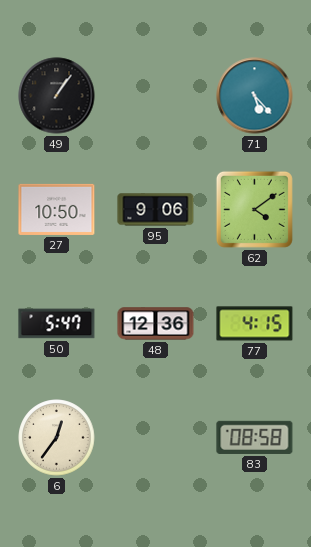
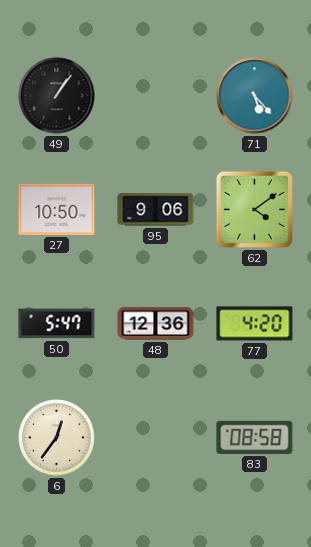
77: 4:15 -> 4:20 (255, 324)
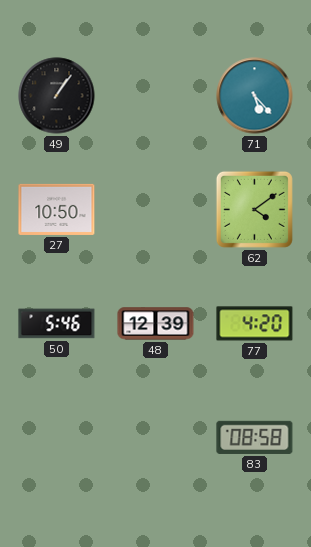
95: 9:06 -> none (156, 210)
50: 5:47 -> 5:46 (57, 324)
48: 12:36 -> 12:39 (156, 324)
6: 12:36 -> none (57, 438)
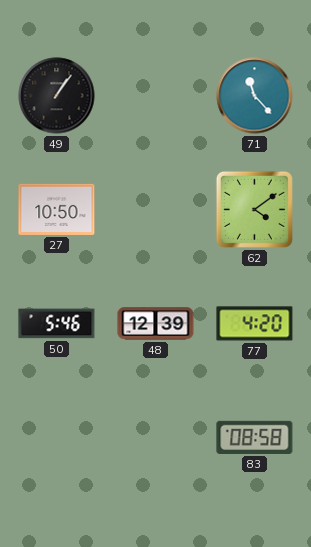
71: 5:23 -> 11:23 (255, 96)
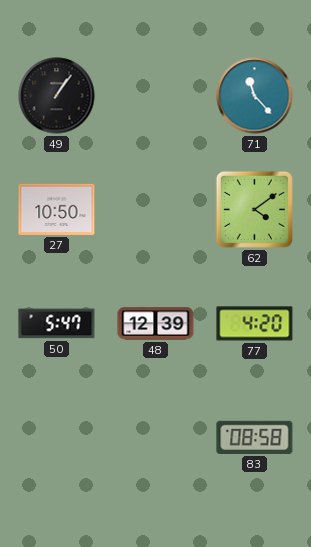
50: 5:46 -> 5:47 (57, 324)
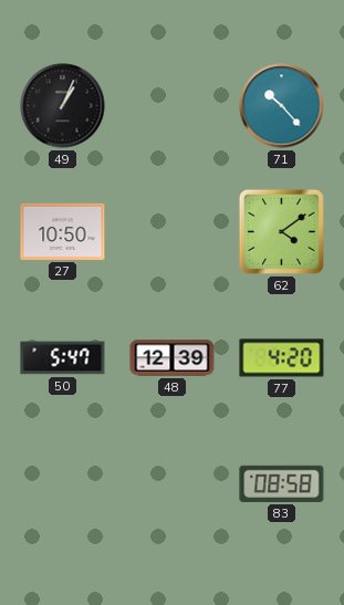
49: 1:06 -> 1:04 (63, 106)
71: 11:23 -> 10:23 (282, 106)
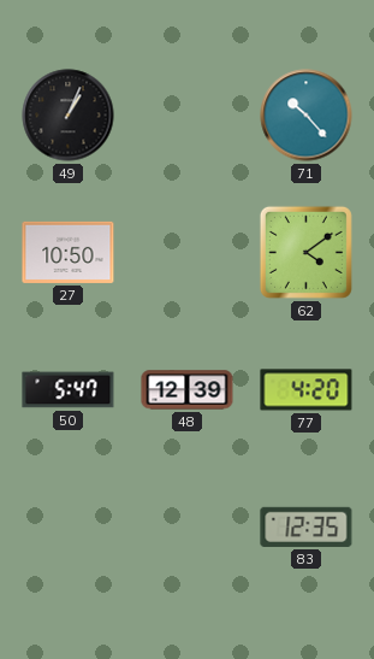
83: 08:58 -> 12:35 (307, 526)
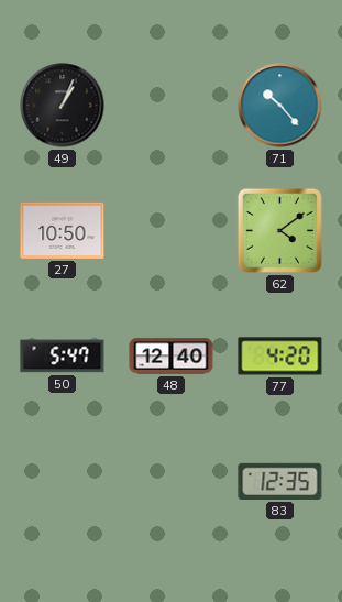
48: 12:39 -> 12:40 (172, 357)
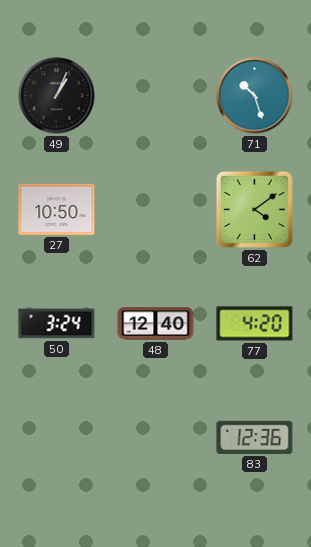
71: 10:23 -> 10:27 (255, 96)
50: 5:47 -> 3:24 (57, 324)
83: 12:35 -> 12:36 (255, 437)
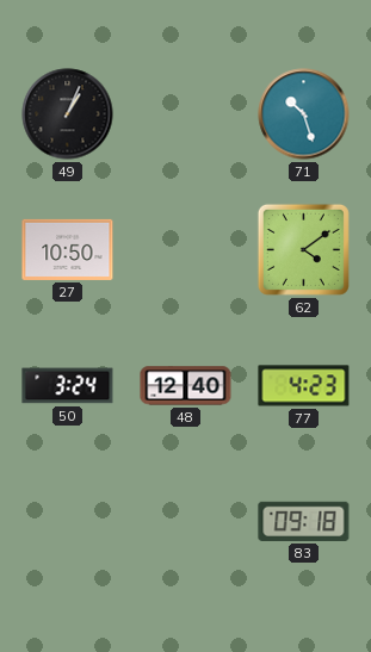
77: 4:20 -> 4:23 (304, 386)
83: 12:36 -> 09:18 (304, 521)
